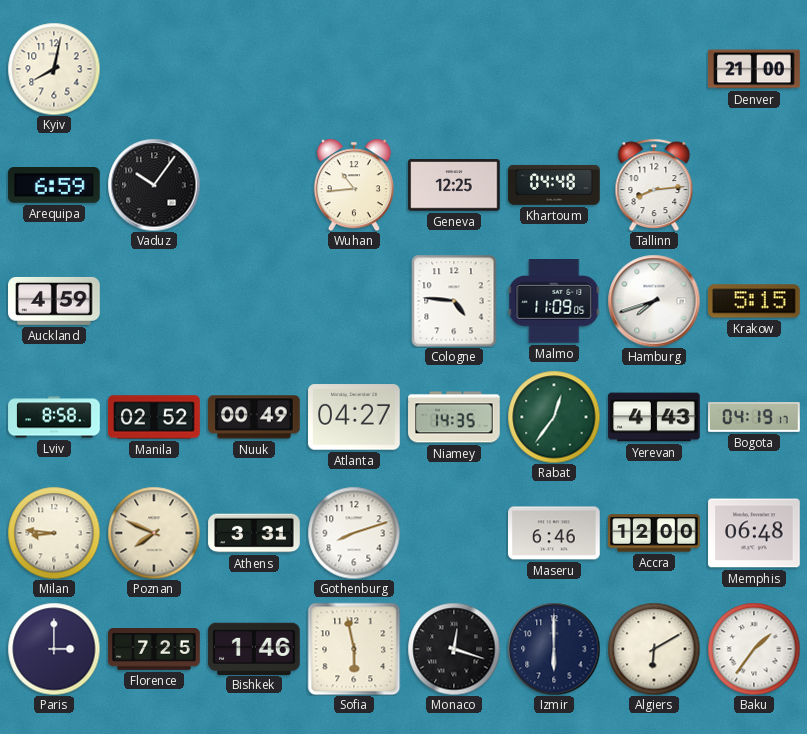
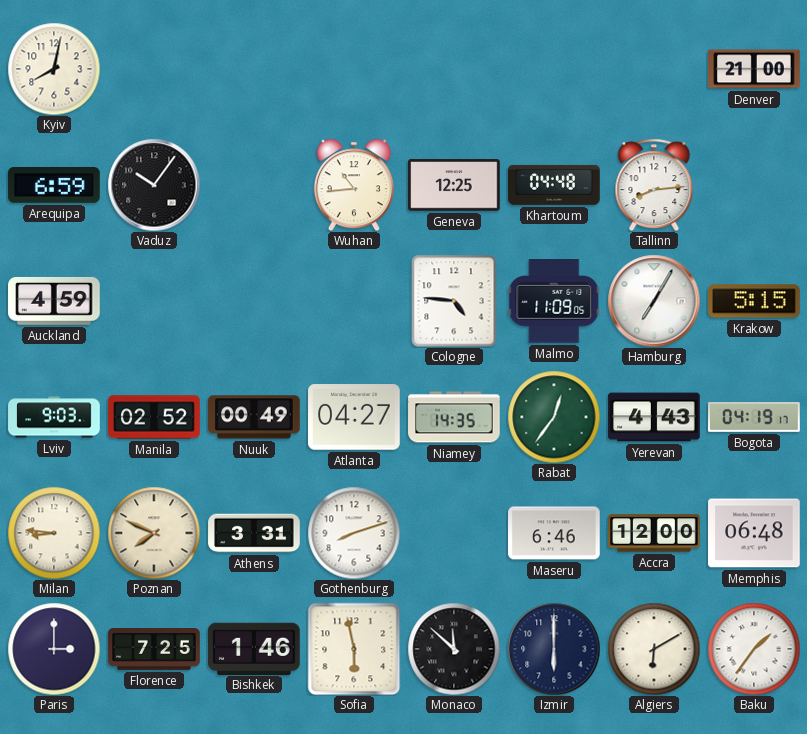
Hamburg: 7:42 -> 7:05 (654, 301)
Lviv: 8:58 -> 9:03 (54, 417)
Monaco: 12:18 -> 11:52 (454, 649)
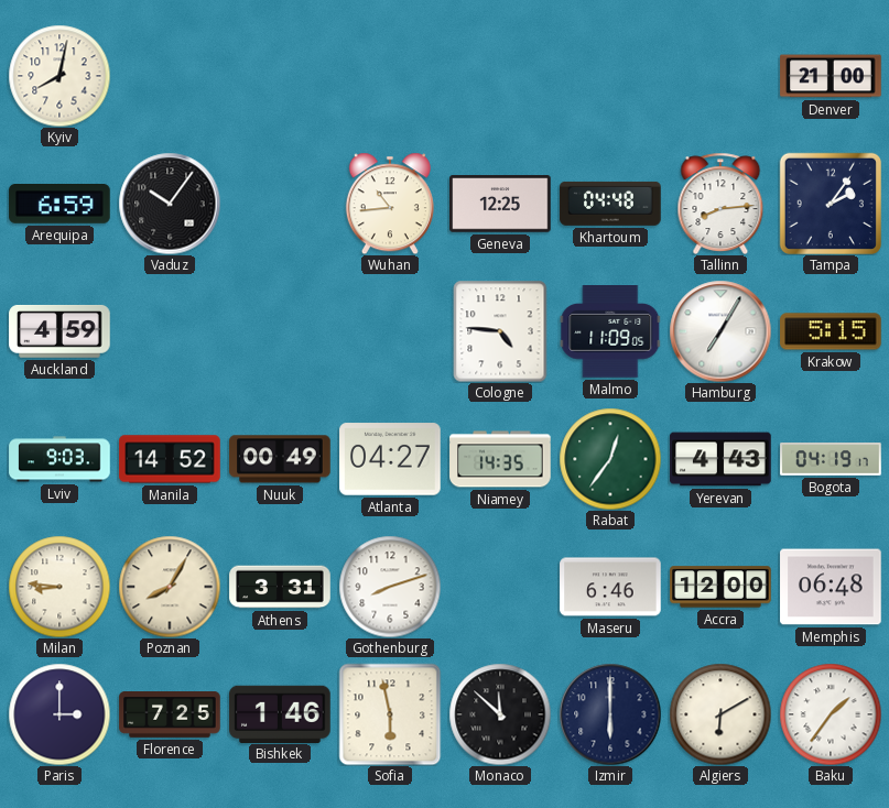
Tampa: none -> 2:06 (830, 203)
Manila: 02:52 -> 14:52 (170, 459)
Poznan: 7:49 -> 8:05 (170, 587)
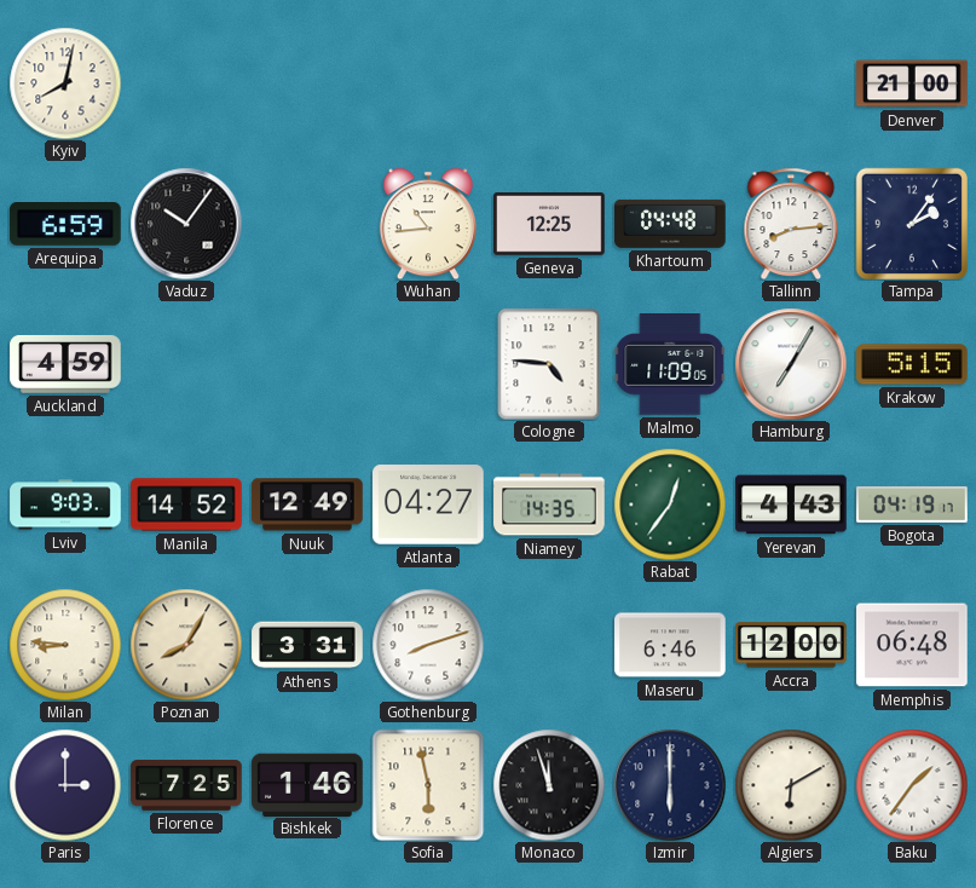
Nuuk: 00:49 -> 12:49 (307, 504)
Monaco: 11:52 -> 11:57 (549, 785)
